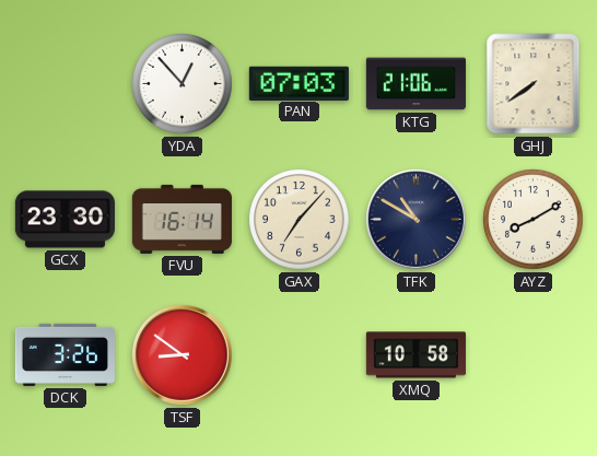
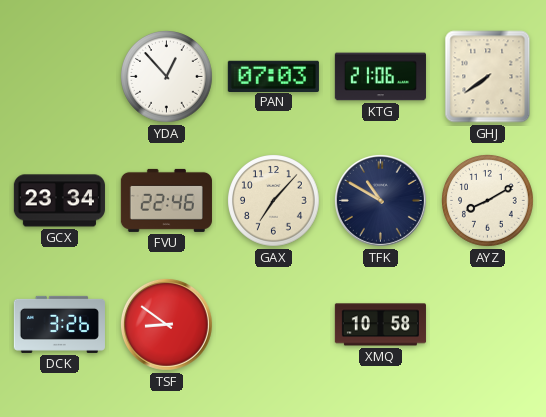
GCX: 23:30 -> 23:34 (59, 201)
FVU: 16:14 -> 22:46 (166, 200)
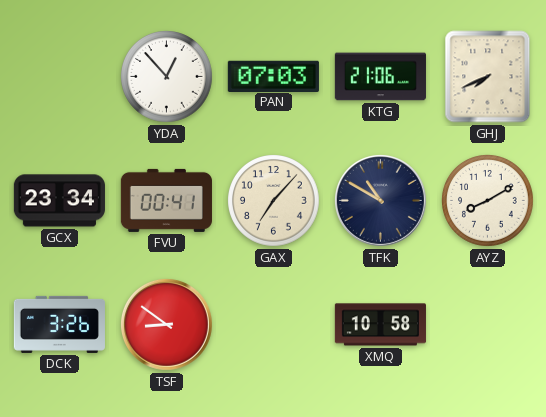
GHJ: 7:39 -> 7:41 (488, 77)
FVU: 22:46 -> 00:41 (166, 200)
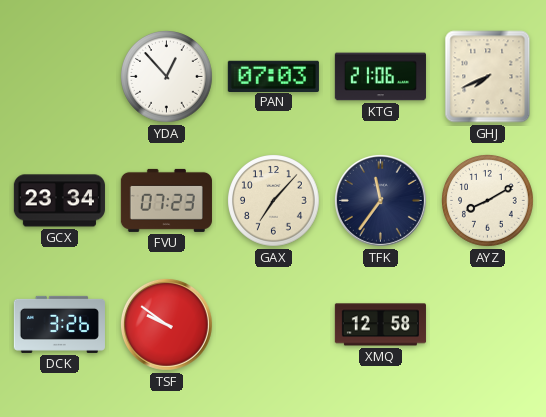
FVU: 00:41 -> 07:23 (166, 200)
TFK: 10:50 -> 11:36 (380, 200)
TSF: 8:51 -> 9:51 (166, 324)
XMQ: 10:58 -> 12:58 (380, 325)
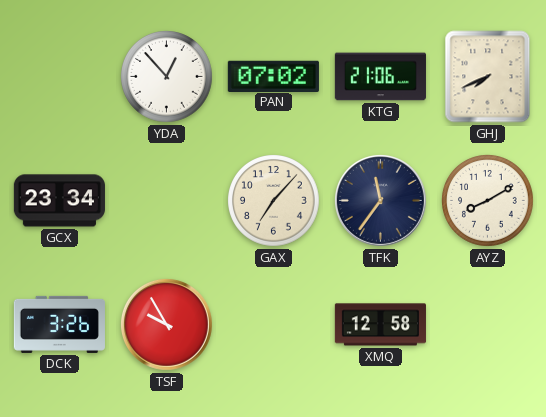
PAN: 07:03 -> 07:02 (273, 76)
FVU: 07:23 -> none (166, 200)
TSF: 9:51 -> 9:55 (166, 324)
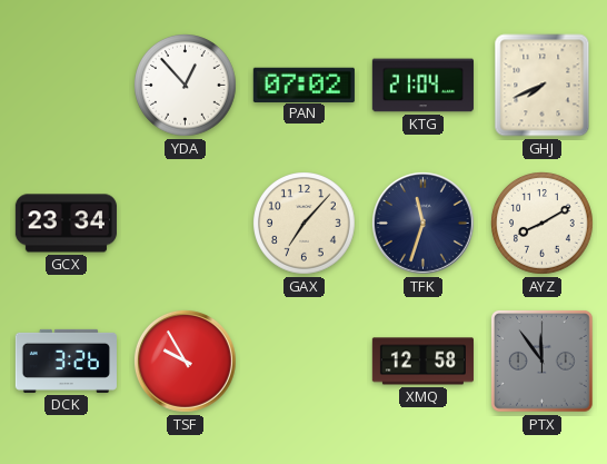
KTG: 21:06 -> 21:04 (422, 86)
TFK: 11:36 -> 11:33 (422, 223)
PTX: none -> 11:54 (541, 361)
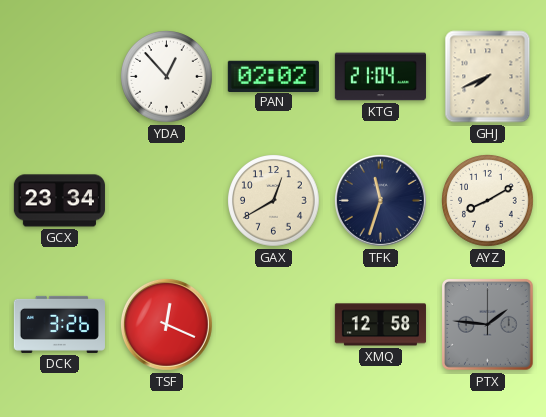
PAN: 07:02 -> 02:02 (273, 76)
GAX: 7:07 -> 12:40 (274, 201)
TSF: 9:55 -> 12:19 (166, 324)
PTX: 11:54 -> 1:46 (487, 324)
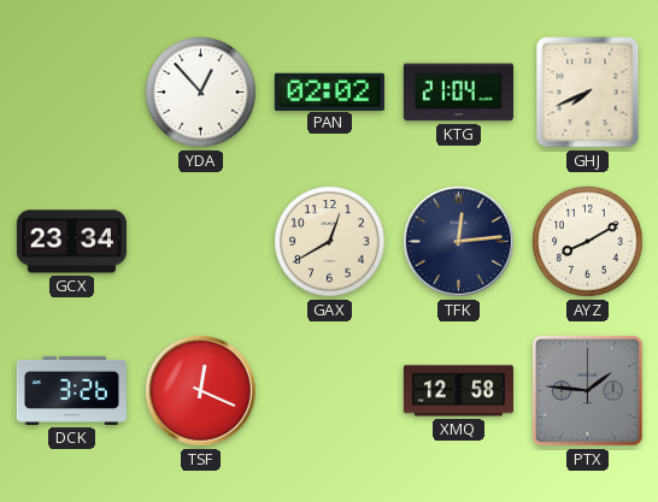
TFK: 11:33 -> 12:14 (458, 241)
